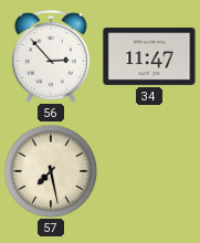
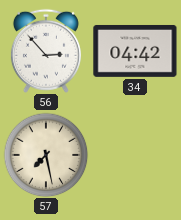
34: 11:47 -> 04:42 (135, 51)
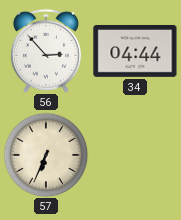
34: 04:42 -> 04:44 (135, 51)
57: 7:28 -> 6:34 (46, 155)
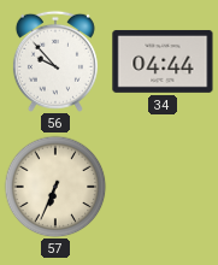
56: 2:53 -> 9:53 (55, 61)
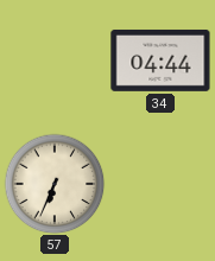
56: 9:53 -> none (55, 61)
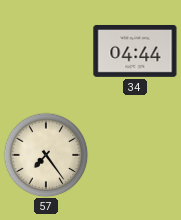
57: 6:34 -> 7:24 (46, 155)
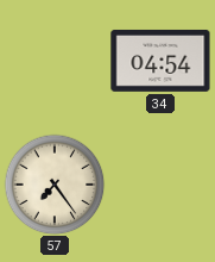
34: 04:44 -> 04:54 (160, 61)
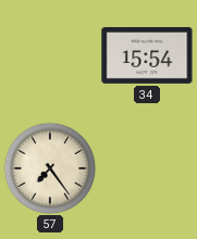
34: 04:54 -> 15:54 (147, 55)
